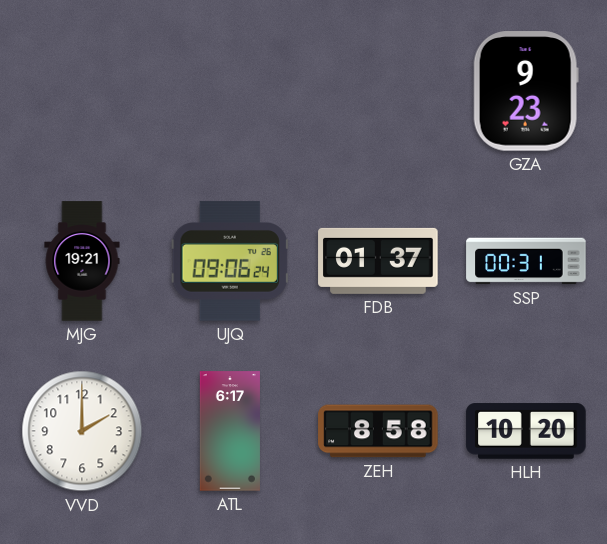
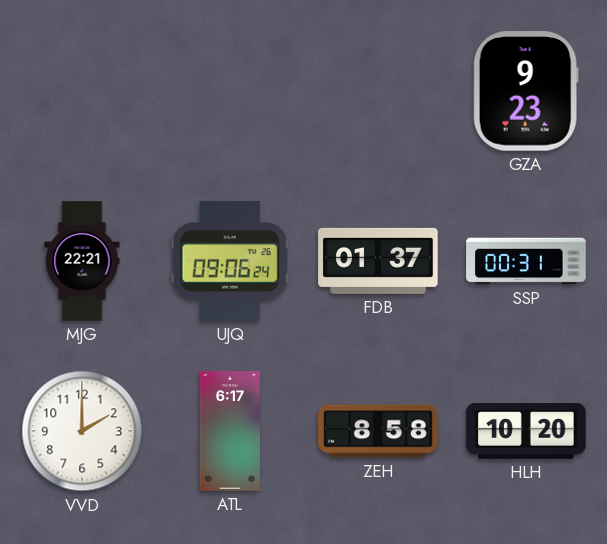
MJG: 19:21 -> 22:21 (82, 261)
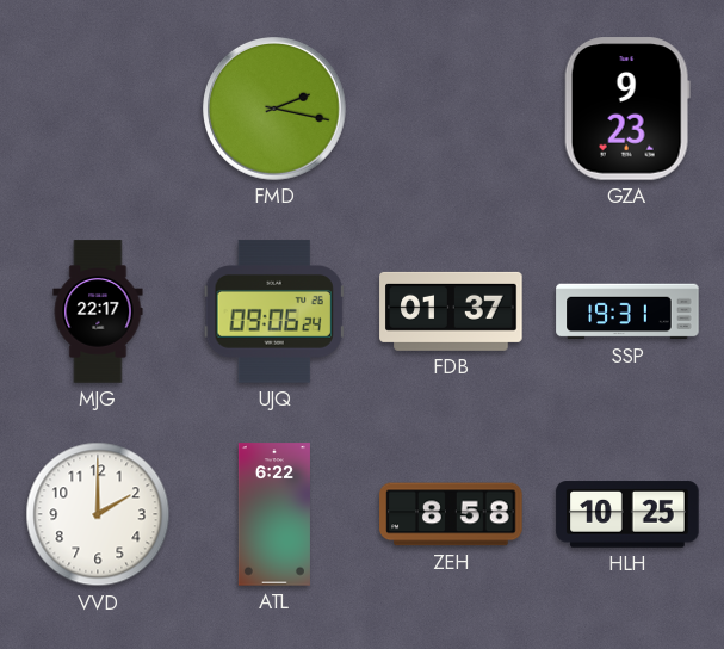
FMD: none -> 2:17 (276, 110)
MJG: 22:21 -> 22:17 (98, 311)
SSP: 00:31 -> 19:31 (627, 311)
ATL: 6:17 -> 6:22 (274, 514)
HLH: 10:20 -> 10:25 (627, 514)
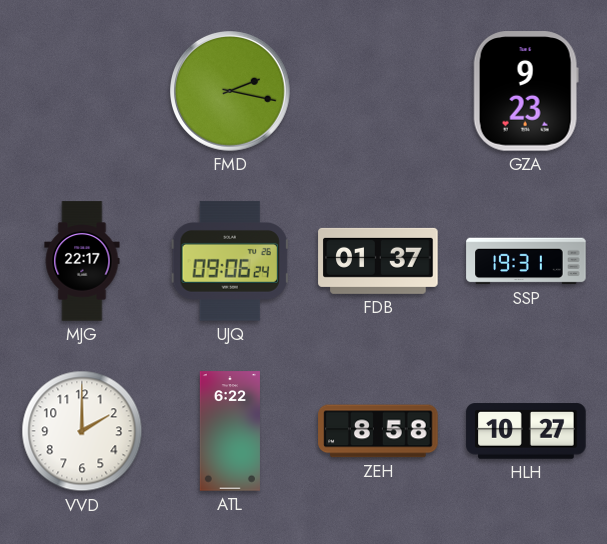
HLH: 10:25 -> 10:27 (526, 431)
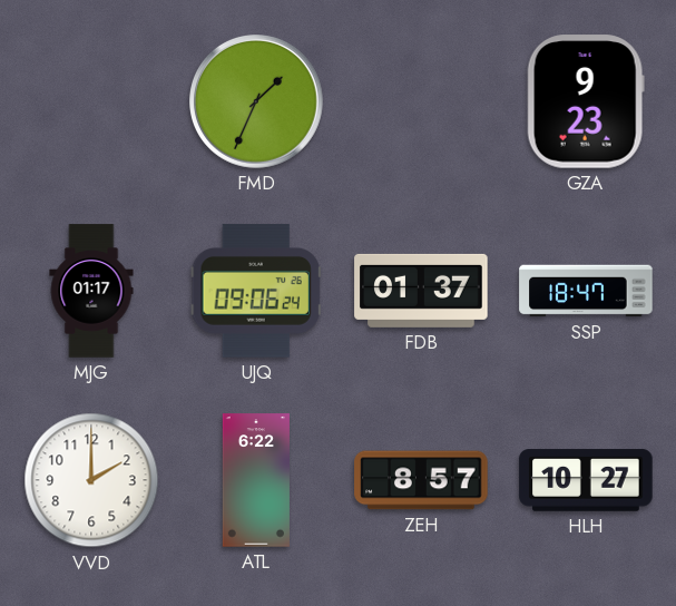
FMD: 2:17 -> 1:34 (257, 102)
MJG: 22:17 -> 01:17 (91, 291)
SSP: 19:31 -> 18:47 (586, 291)
ZEH: 8:58 -> 8:57 (421, 480)
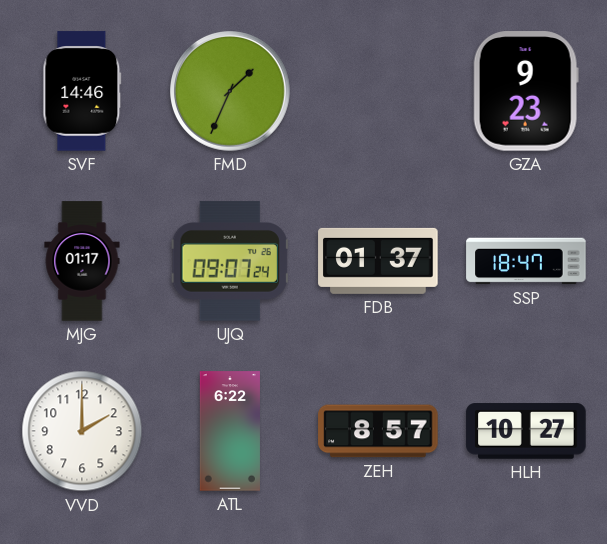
SVF: none -> 14:46 (82, 91)
UJQ: 09:06 -> 09:07 (230, 261)
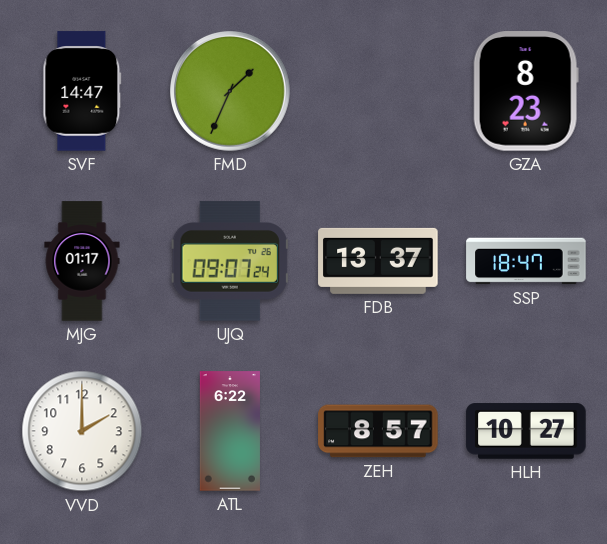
SVF: 14:46 -> 14:47 (82, 91)
GZA: 9:23 -> 8:23 (526, 91)
FDB: 01:37 -> 13:37 (378, 261)
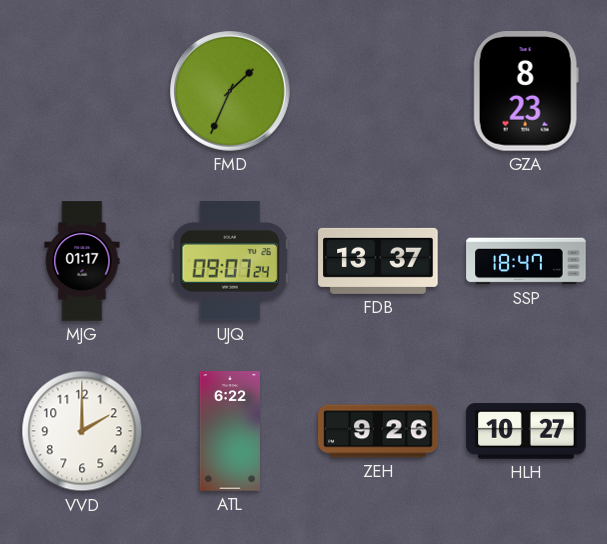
SVF: 14:47 -> none (82, 91)
ZEH: 8:57 -> 9:26 (378, 431)
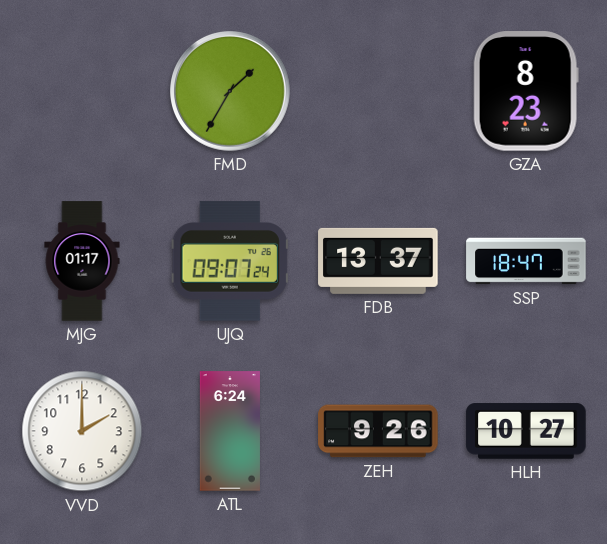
FMD: 1:34 -> 1:35 (231, 92)
ATL: 6:22 -> 6:24 (230, 431)
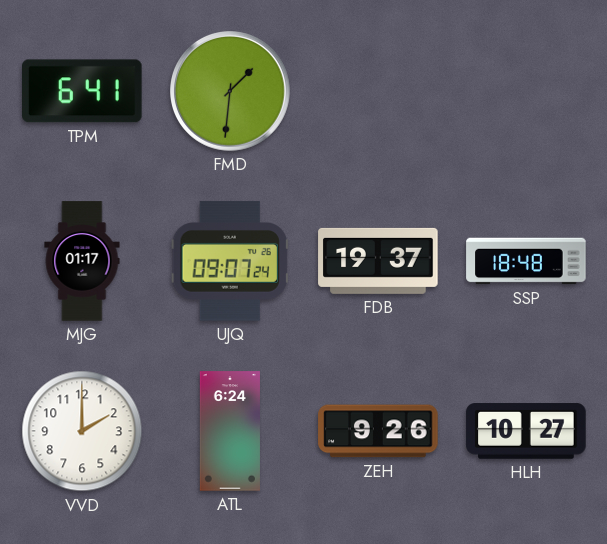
TPM: none -> 6:41 (83, 91)
FMD: 1:35 -> 1:31 (231, 92)
GZA: 8:23 -> none (526, 91)
FDB: 13:37 -> 19:37 (378, 261)
SSP: 18:47 -> 18:48 (526, 261)
